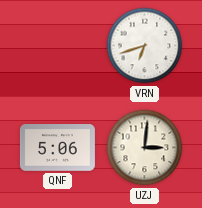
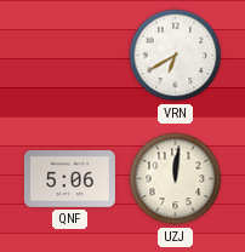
VRN: 6:42 -> 6:40 (176, 56)
UZJ: 3:01 -> 12:01 (176, 179)
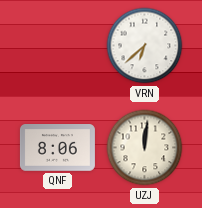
VRN: 6:40 -> 6:38 (145, 46)
QNF: 5:06 -> 8:06 (57, 148)
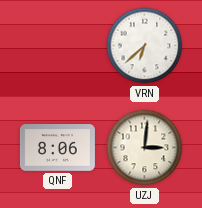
UZJ: 12:01 -> 3:01 (145, 148)
